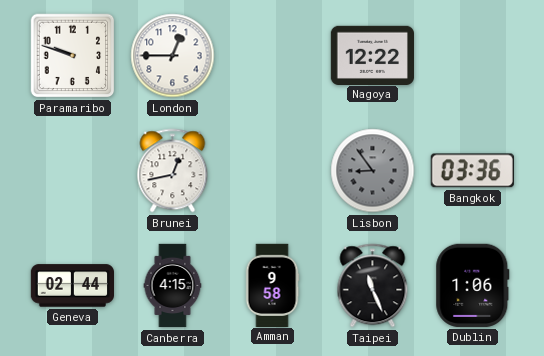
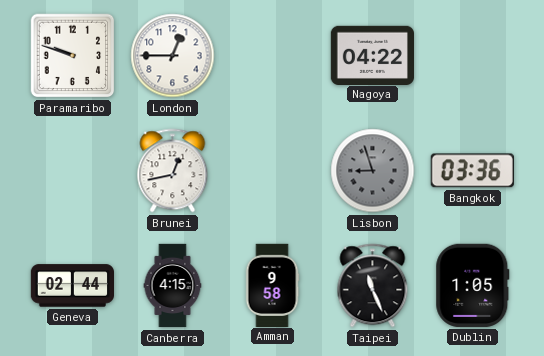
Nagoya: 12:22 -> 04:22 (372, 55)
Lisbon: 8:54 -> 8:57 (373, 171)
Dublin: 1:06 -> 1:05 (473, 285)
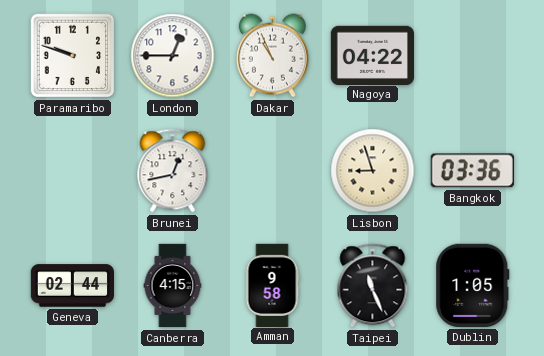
Dakar: none -> 10:56 (272, 56)
Lisbon dial: grey -> cream (373, 171)
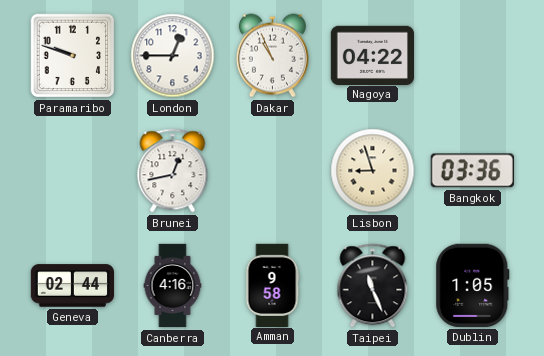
Canberra: 4:15 -> 4:16 (173, 286)
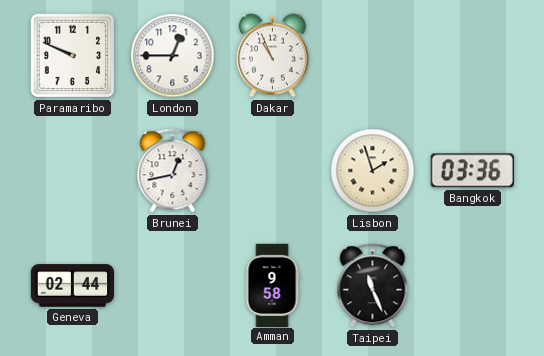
Paramaribo: 9:48 -> 9:49 (73, 56)
Nagoya: 04:22 -> none (372, 55)
Lisbon: 8:57 -> 1:57 (373, 171)
Canberra: 4:16 -> none (173, 286)
Dublin: 1:05 -> none (473, 285)
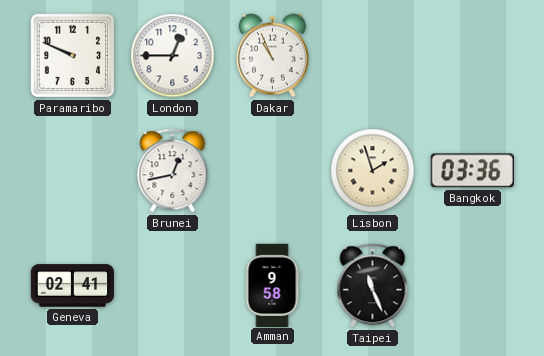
Geneva: 02:44 -> 02:41 (72, 286)
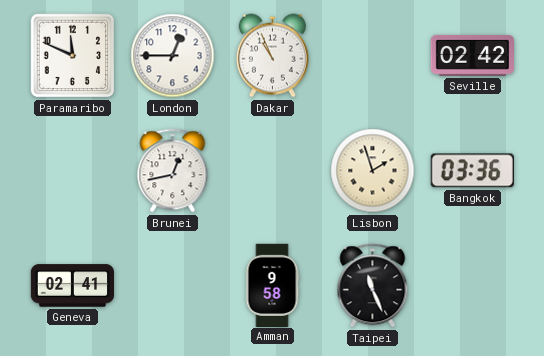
Paramaribo: 9:49 -> 11:49 (73, 56)
Seville: none -> 02:42 (472, 55)
